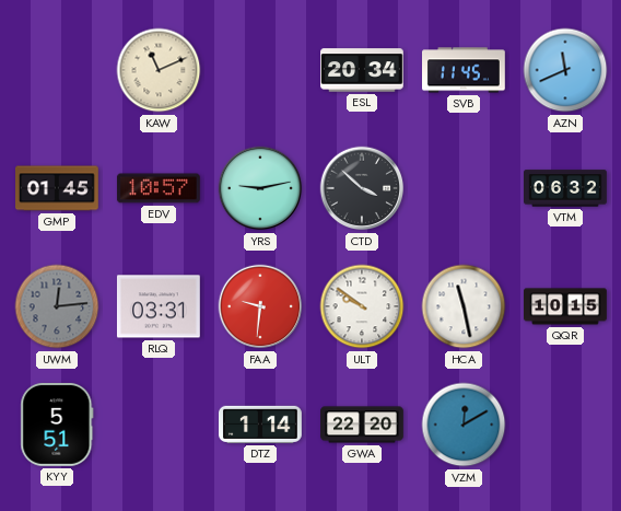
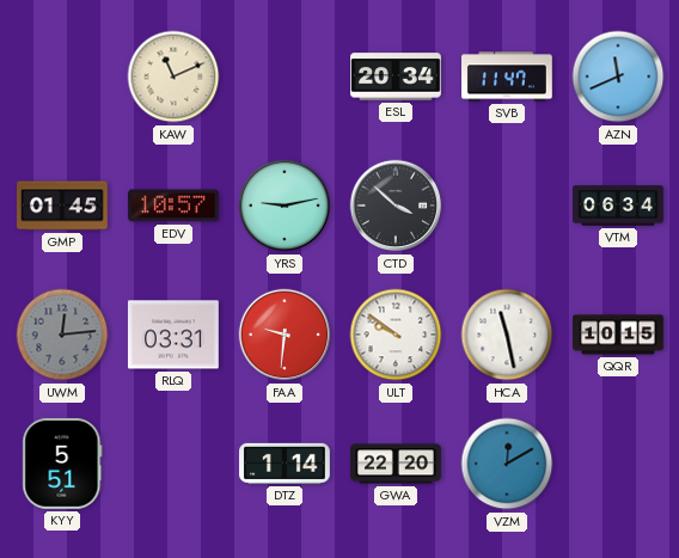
SVB: 11:45 -> 11:47 (508, 76)
VTM: 06:32 -> 06:34 (619, 206)
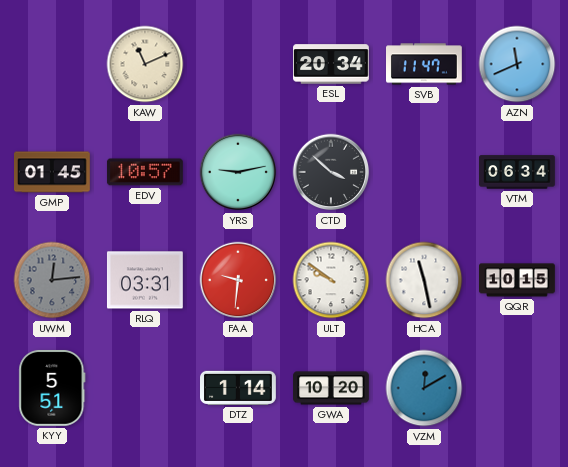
GWA: 22:20 -> 10:20 (331, 388)
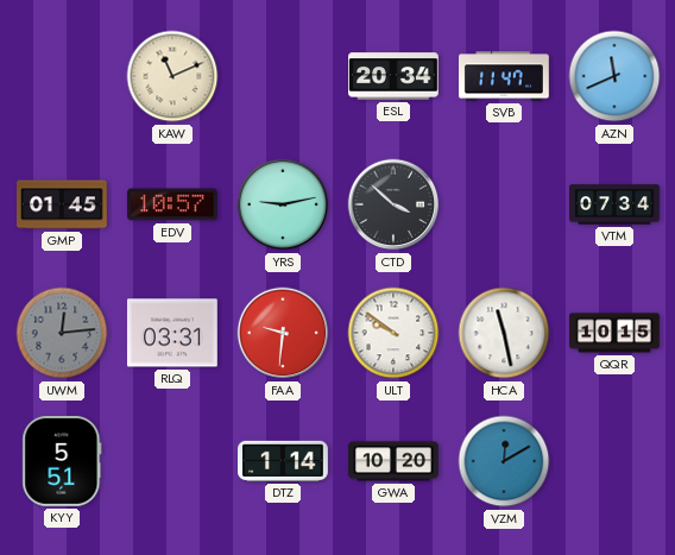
VTM: 06:34 -> 07:34 (616, 204)
